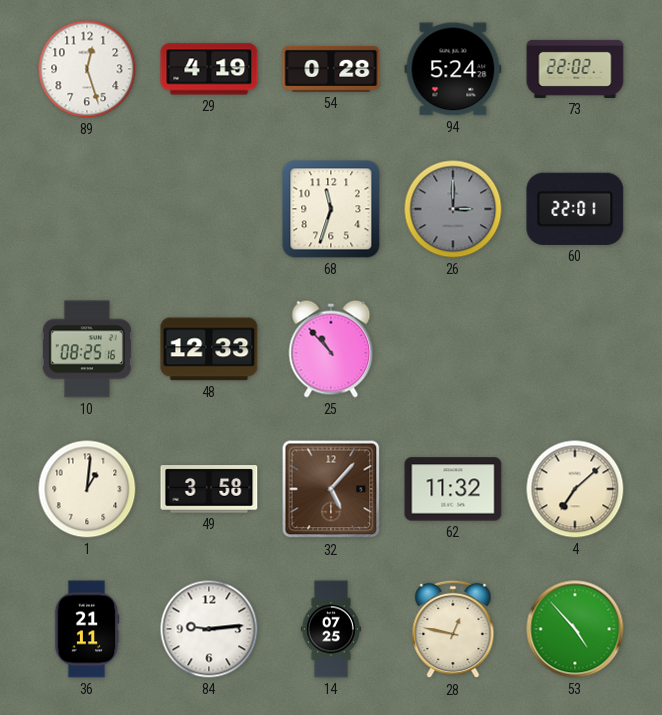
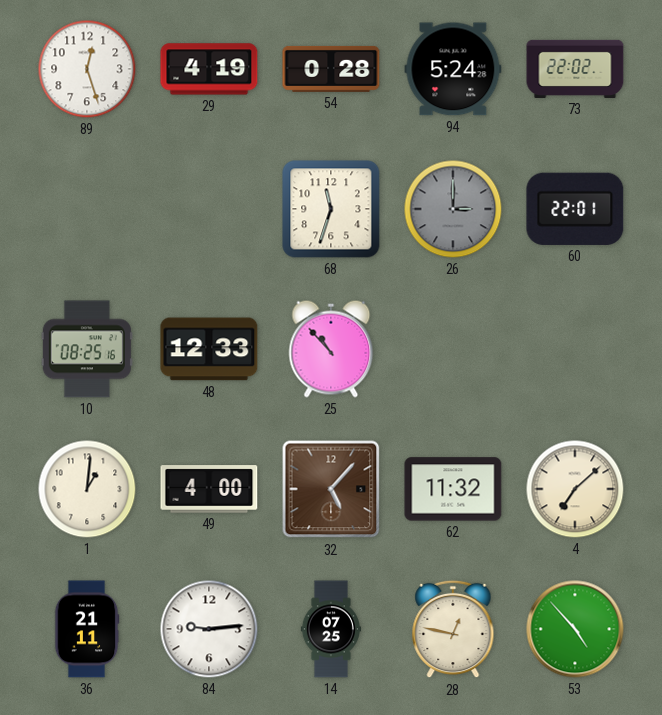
49: 3:58 -> 4:00 (209, 489)
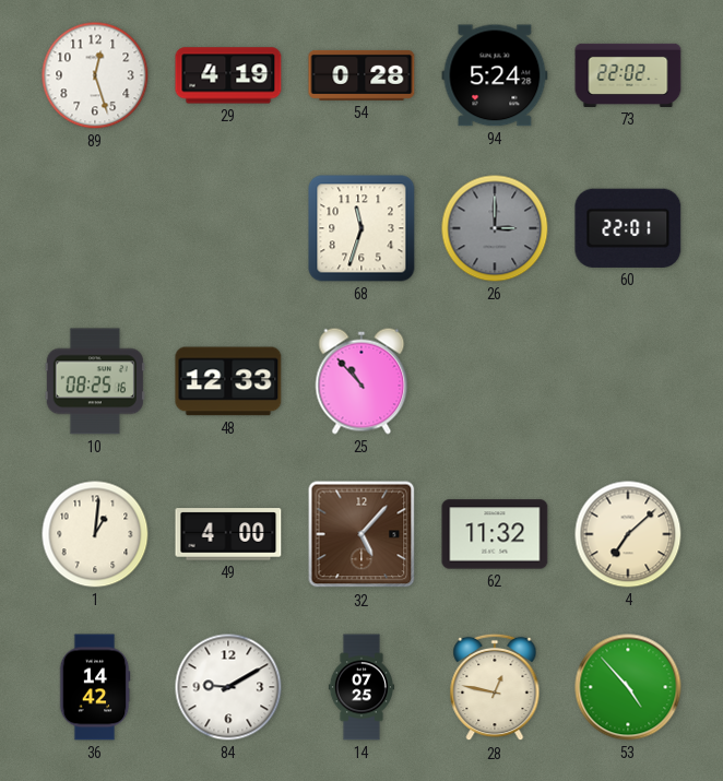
36: 21:11 -> 14:42 (95, 687)
84: 9:14 -> 9:10 (228, 687)
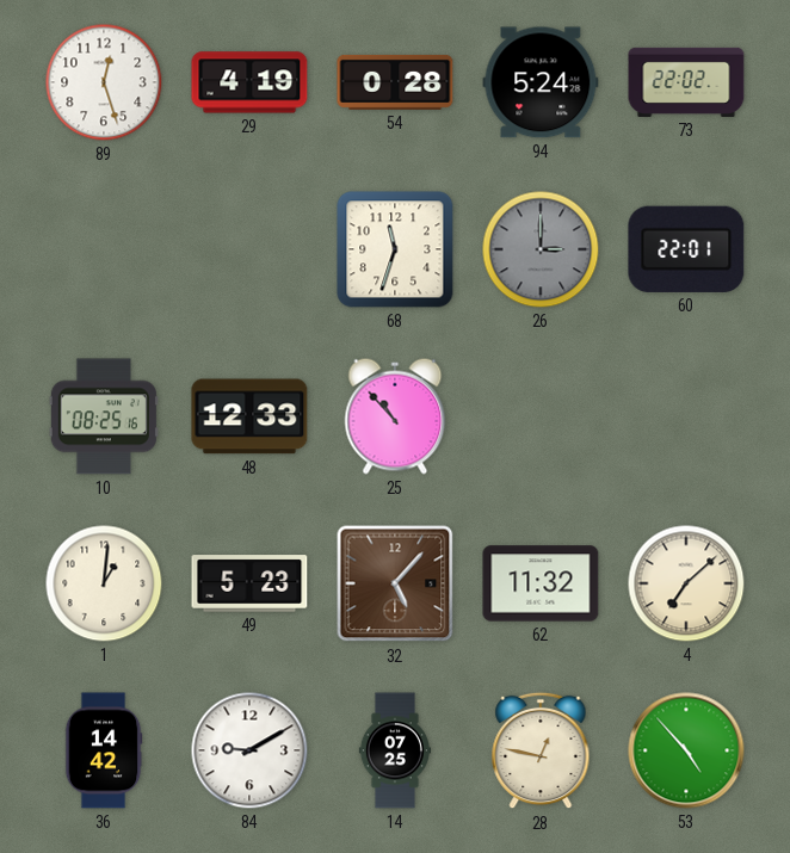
49: 4:00 -> 5:23 (249, 583)
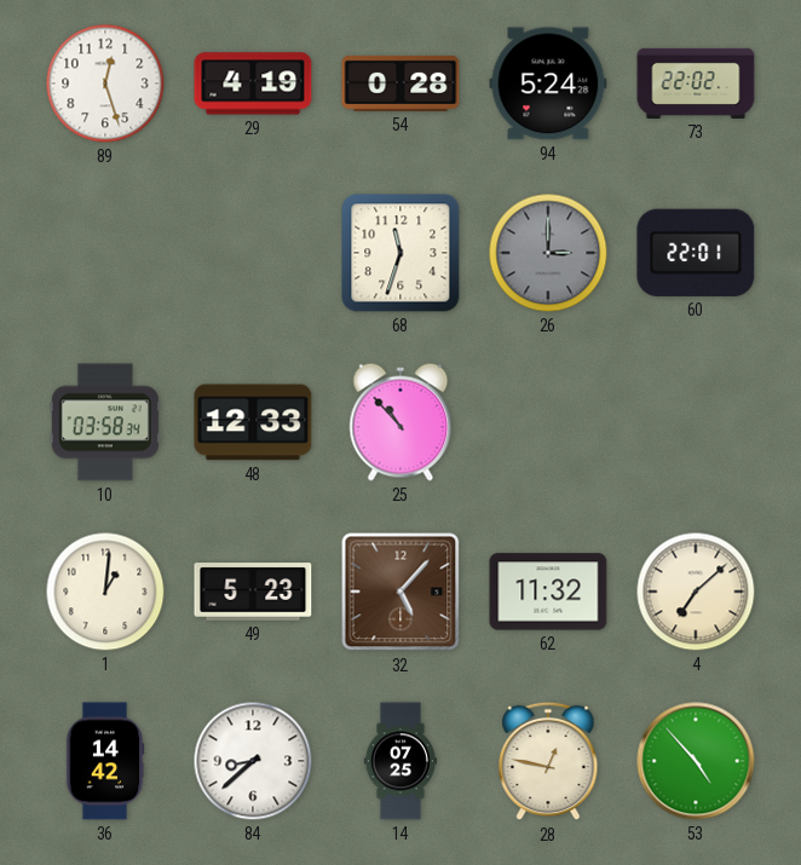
10: 08:25 -> 03:58 (105, 422)
84: 9:10 -> 8:38 (253, 761)
